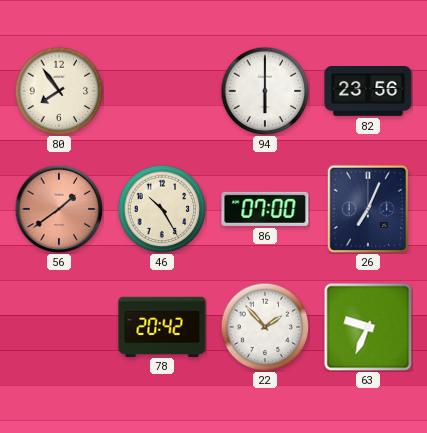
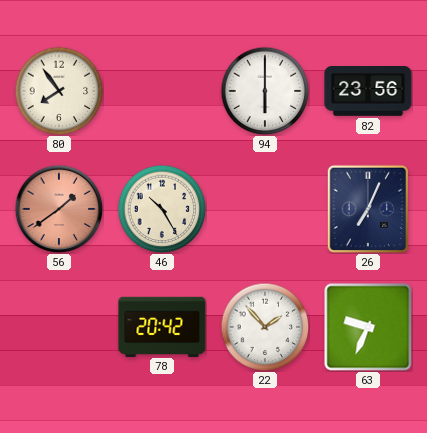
86: 07:00 -> none (265, 209)
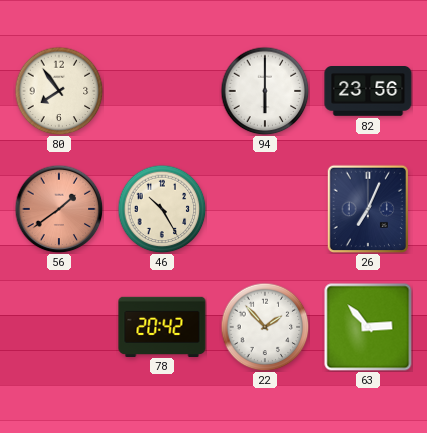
63: 9:34 -> 2:53 (368, 327)
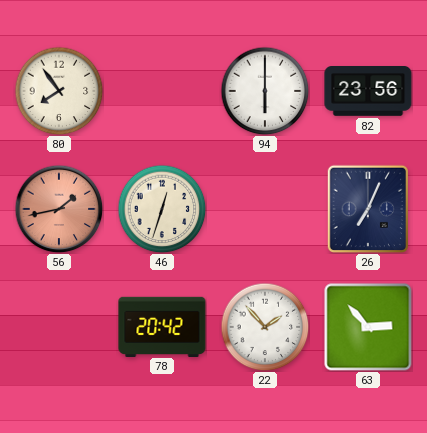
56: 1:39 -> 1:43 (59, 209)
46: 10:25 -> 12:33 (162, 209)
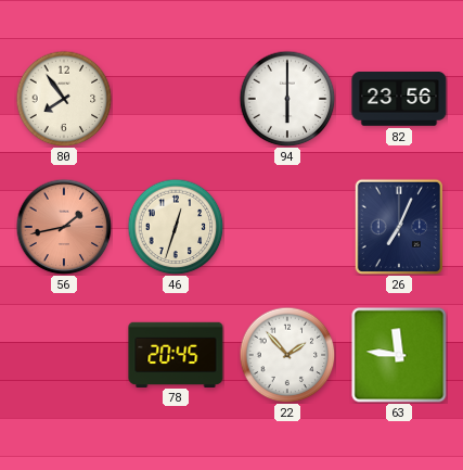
78: 20:42 -> 20:45 (176, 354)
63: 2:53 -> 11:46 (399, 355)
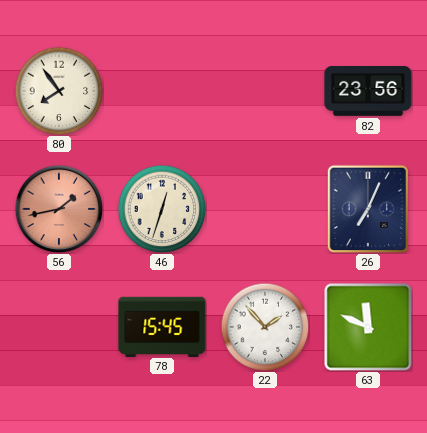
94: 6:00 -> none (287, 99)
78: 20:45 -> 15:45 (162, 326)
63: 11:46 -> 11:49 (368, 327)
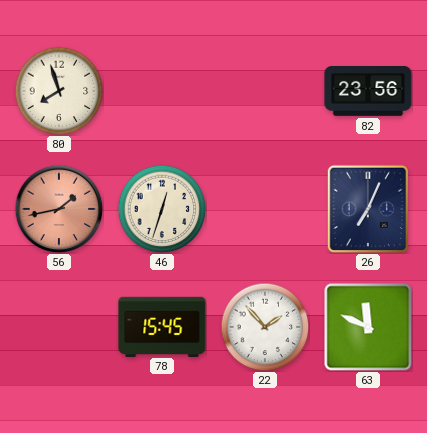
80: 7:54 -> 7:57 (59, 91)
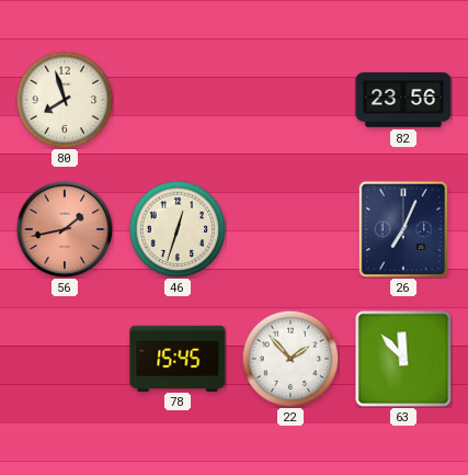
63: 11:49 -> 11:53 (403, 359)
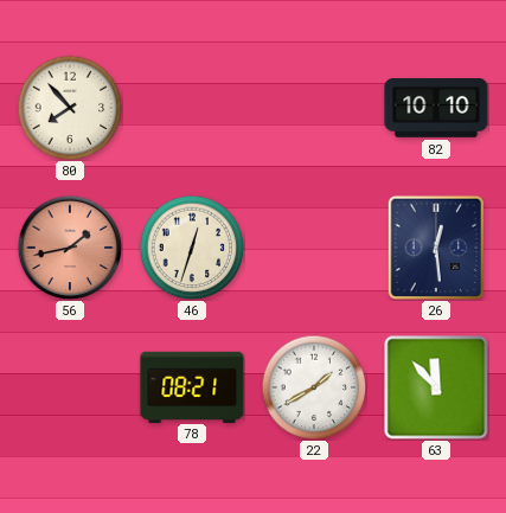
80: 7:57 -> 7:53 (70, 108)
82: 23:56 -> 10:10 (436, 108)
26: 7:04 -> 12:29 (435, 246)
78: 15:45 -> 08:21 (192, 386)
22: 1:53 -> 1:40 (314, 387)
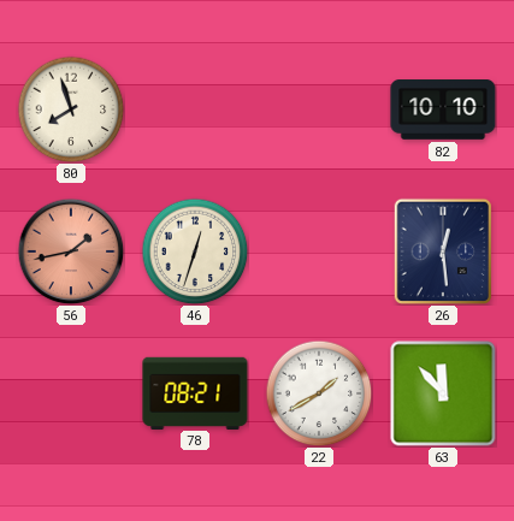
80: 7:53 -> 7:57 (71, 109)
